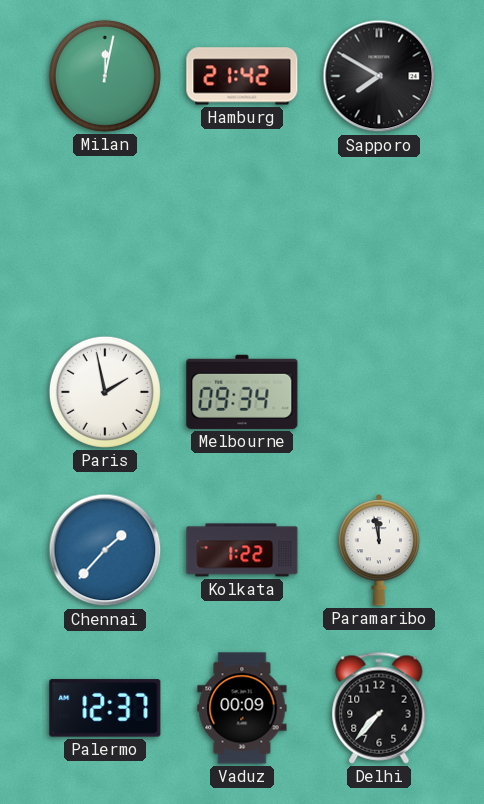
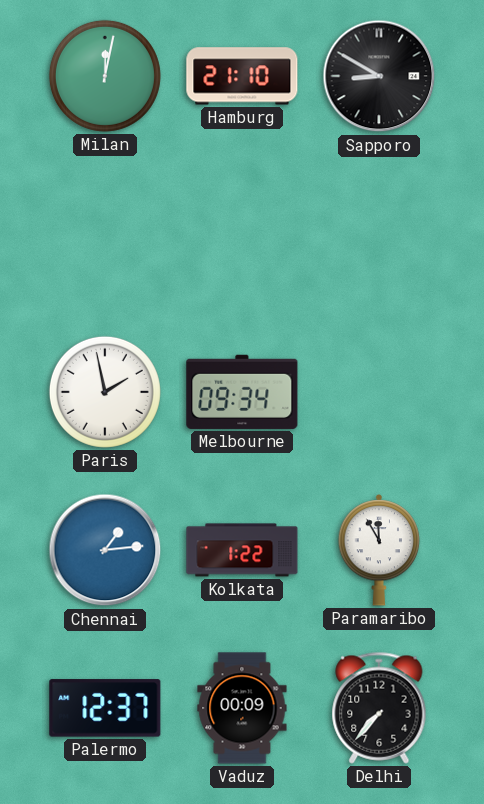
Hamburg: 21:42 -> 21:10 (242, 76)
Sapporo: 7:50 -> 8:50 (379, 76)
Chennai: 1:37 -> 1:14 (105, 550)
Paramaribo: 11:58 -> 11:55 (379, 550)
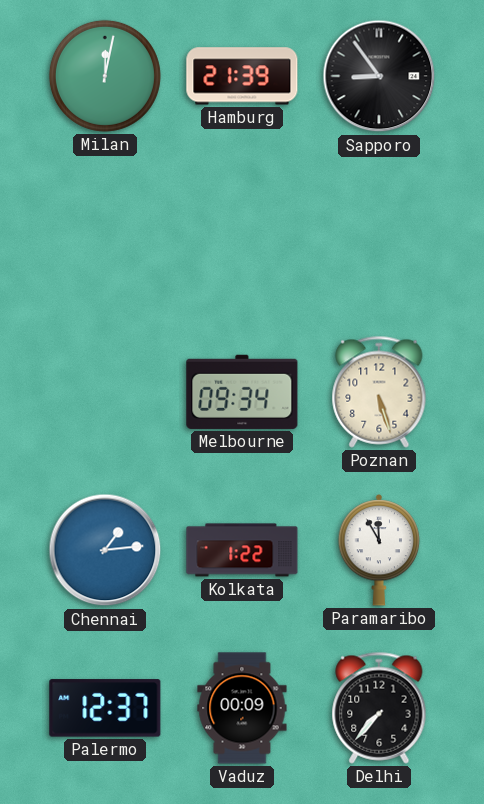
Hamburg: 21:10 -> 21:39 (242, 76)
Sapporo: 8:50 -> 8:54 (379, 76)
Paris: 1:58 -> none (105, 392)
Poznan: none -> 5:27 (379, 392)
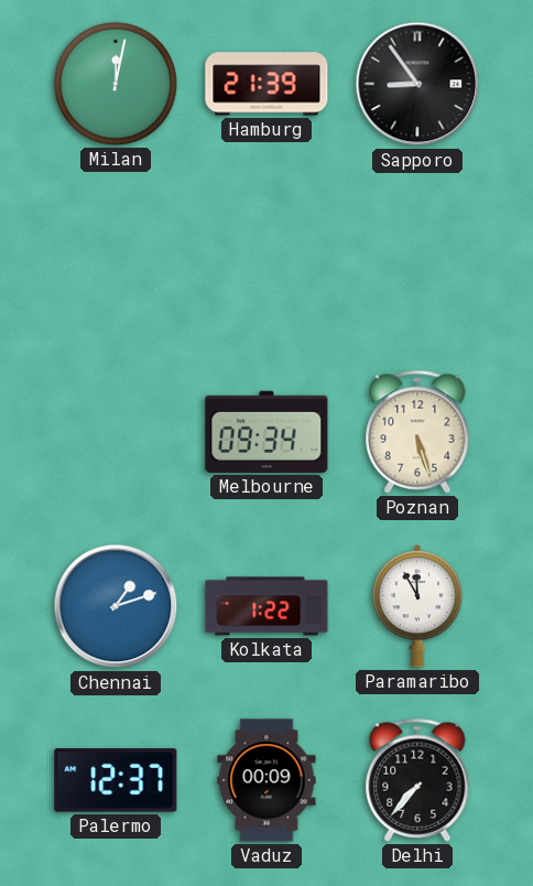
Chennai: 1:14 -> 1:12 (116, 606)
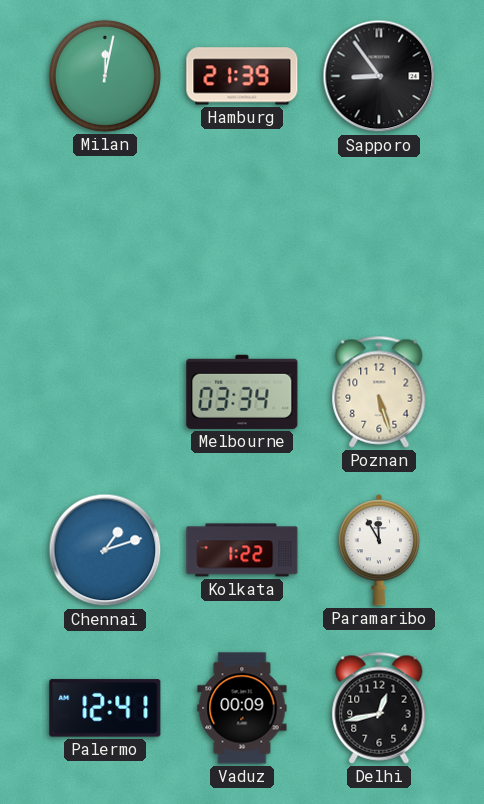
Melbourne: 09:34 -> 03:34 (242, 392)
Palermo: 12:37 -> 12:41 (105, 708)
Delhi: 7:37 -> 12:43 (379, 708)
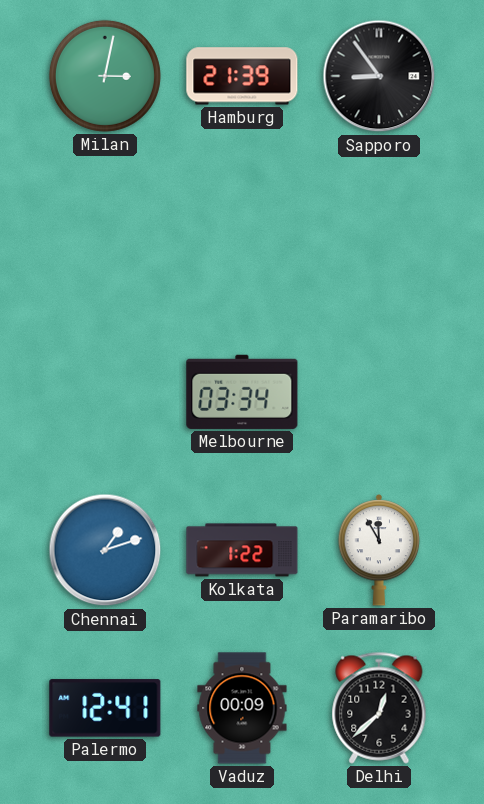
Milan: 12:02 -> 3:02 (105, 76)
Poznan: 5:27 -> none (379, 392)
Delhi: 12:43 -> 12:38 (379, 708)
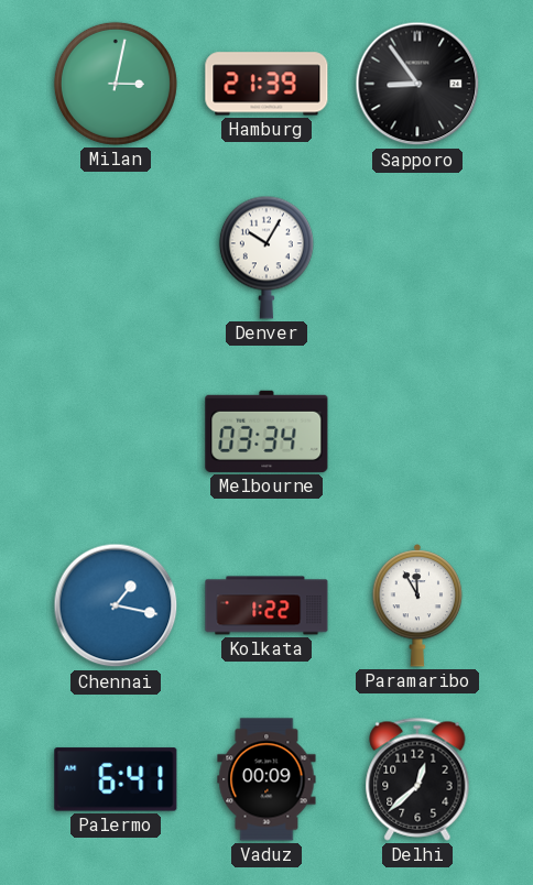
Denver: none -> 10:05 (266, 258)
Chennai: 1:12 -> 1:17 (116, 605)
Palermo: 12:41 -> 6:41 (116, 779)
